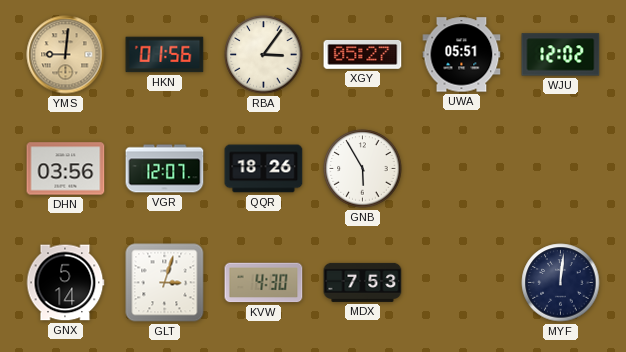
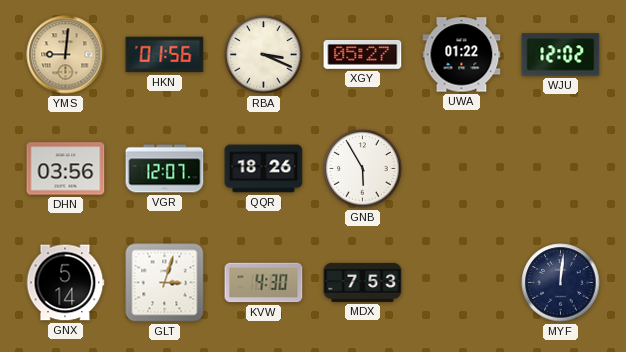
RBA: 3:06 -> 3:19 (264, 55)
UWA: 05:51 -> 01:22 (462, 55)
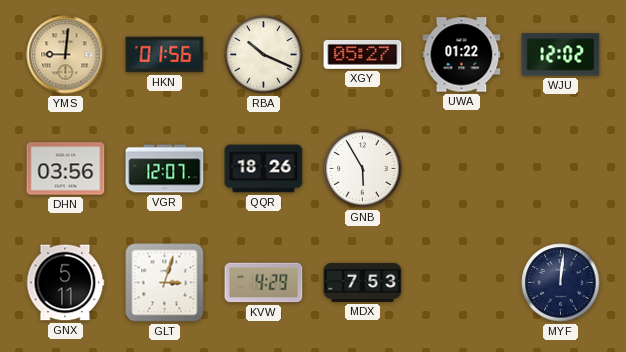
RBA: 3:19 -> 10:19 (264, 55)
GNX: 5:14 -> 5:11 (65, 283)
KVW: 4:30 -> 4:29 (264, 283)
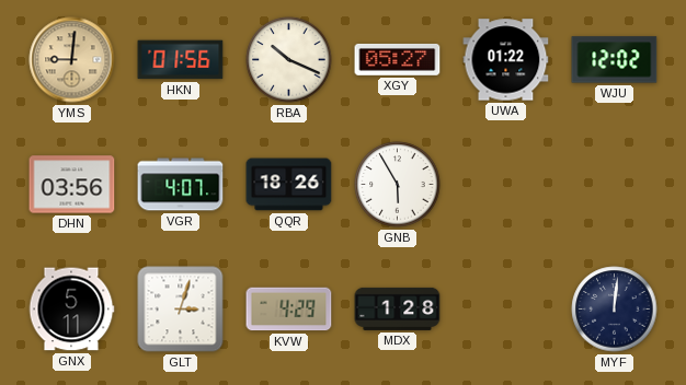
VGR: 12:07 -> 4:07 (181, 185)
MDX: 7:53 -> 1:28 (398, 308)
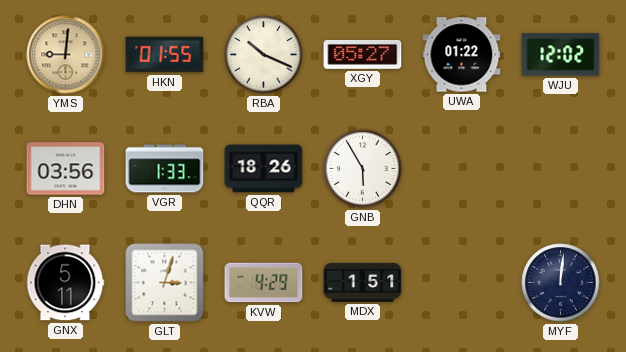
HKN: 01:56 -> 01:55 (165, 55)
VGR: 4:07 -> 1:33 (165, 169)
MDX: 1:28 -> 1:51 (363, 282)
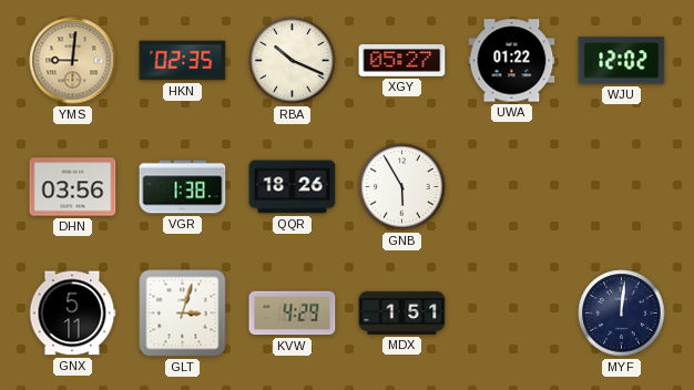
HKN: 01:55 -> 02:35 (183, 61)
VGR: 1:33 -> 1:38 (183, 187)
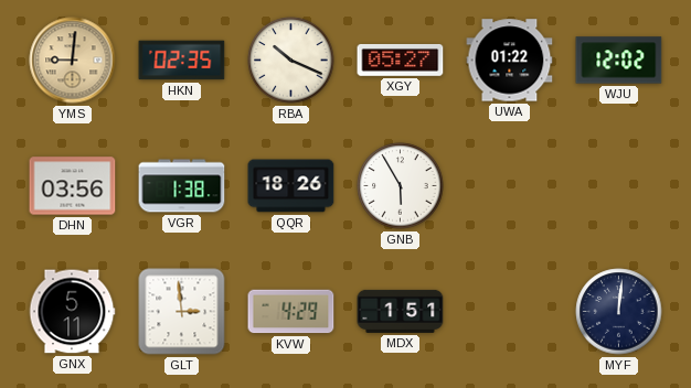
GLT: 3:03 -> 2:59 (182, 312)
